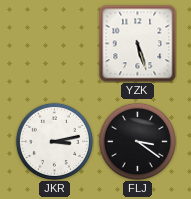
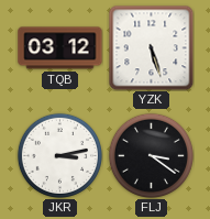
TQB: none -> 03:12 (60, 48)
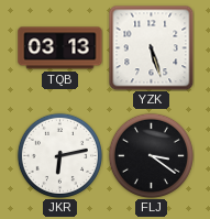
TQB: 03:12 -> 03:13 (60, 48)
JKR: 3:13 -> 6:13 (59, 155)
